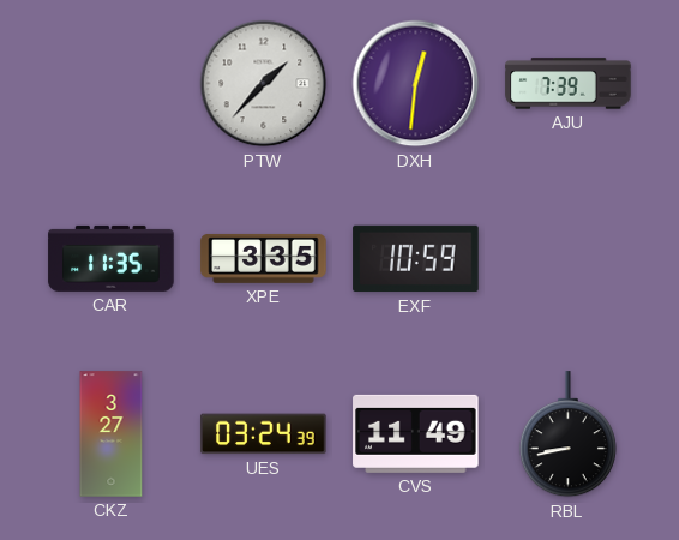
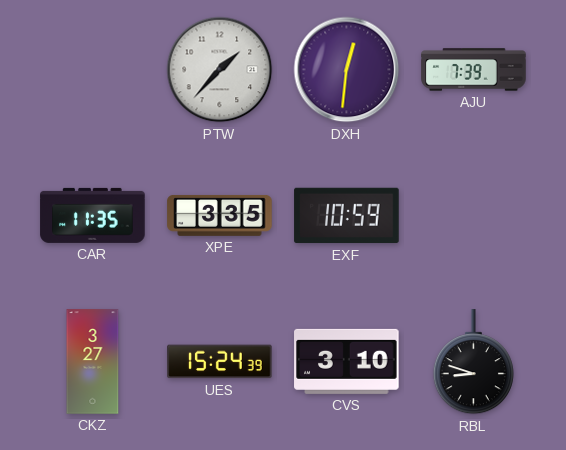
UES: 03:24 -> 15:24 (220, 362)
CVS: 11:49 -> 3:10 (347, 361)
RBL: 8:43 -> 8:48 (473, 362)
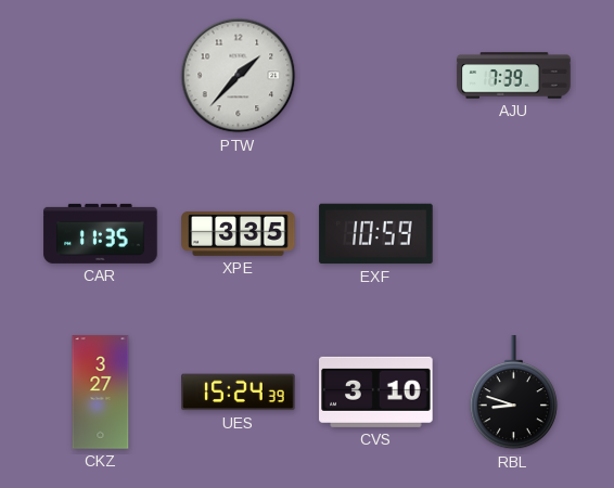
DXH: 12:31 -> none (347, 70)
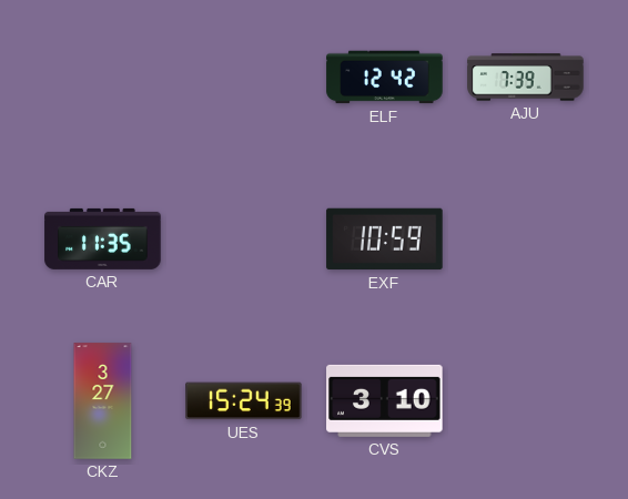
PTW: 1:37 -> none (239, 76)
ELF: none -> 12:42 (385, 78)
XPE: 3:35 -> none (239, 233)
RBL: 8:48 -> none (513, 393)
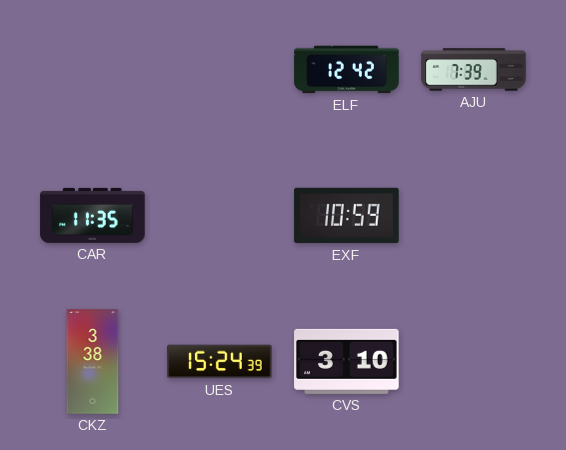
CKZ: 3:27 -> 3:38 (93, 362)
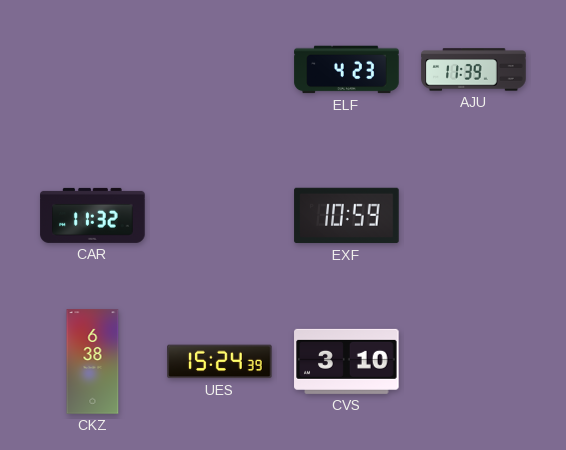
ELF: 12:42 -> 4:23 (347, 70)
AJU: 7:39 -> 11:39 (474, 70)
CAR: 11:35 -> 11:32 (93, 215)
CKZ: 3:38 -> 6:38 (93, 362)
